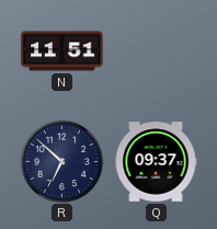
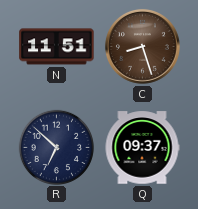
C: none -> 8:27 (142, 47)
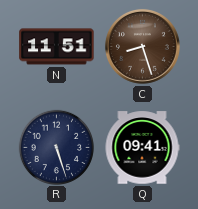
R: 6:52 -> 5:27 (56, 147)
Q: 09:37 -> 09:41 (142, 148)
